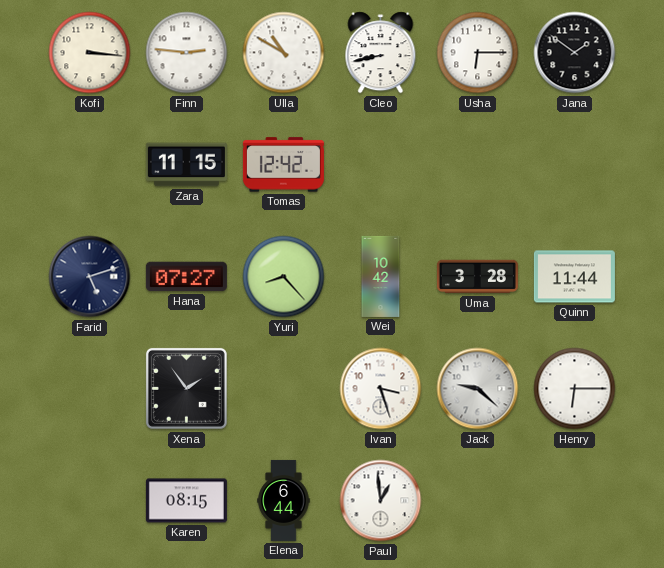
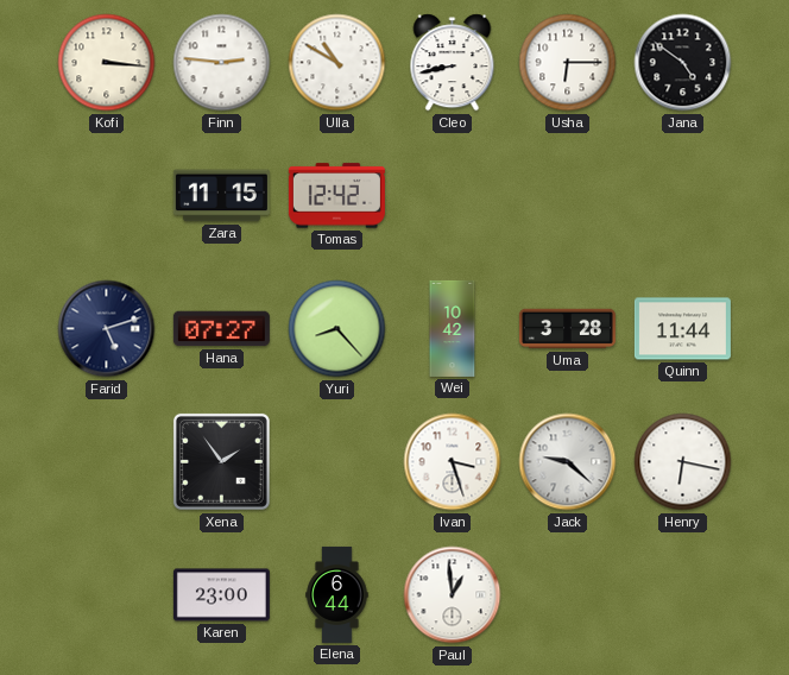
Jana: 1:51 -> 4:51 (683, 63)
Henry: 6:15 -> 6:17 (683, 462)
Karen: 08:15 -> 23:00 (221, 595)
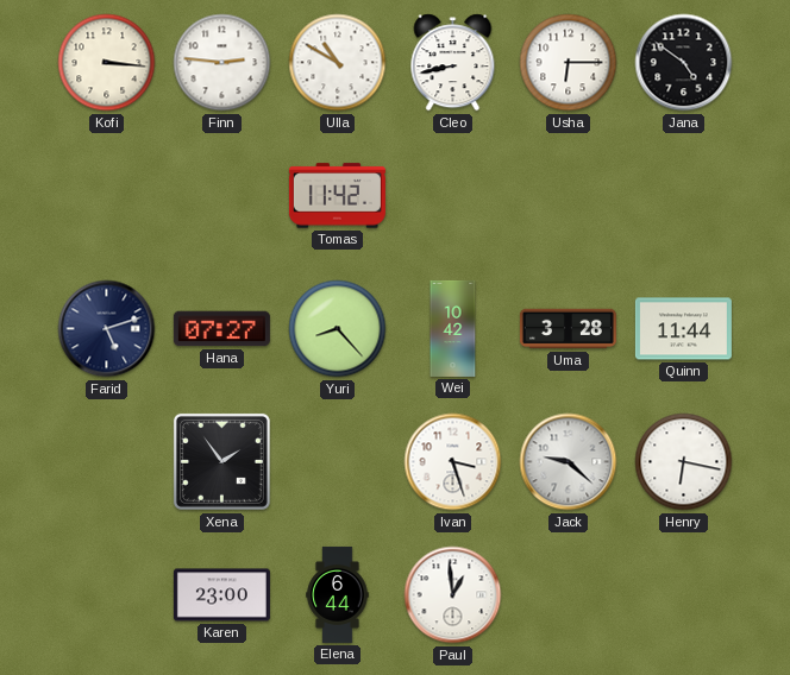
Zara: 11:15 -> none (221, 196)
Tomas: 12:42 -> 11:42 (337, 196)
